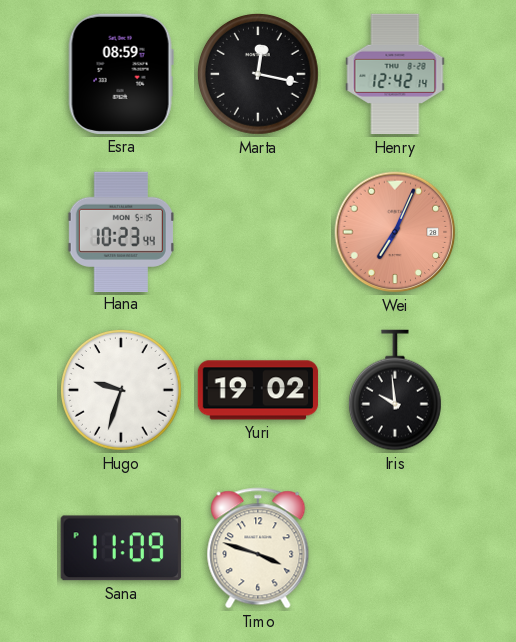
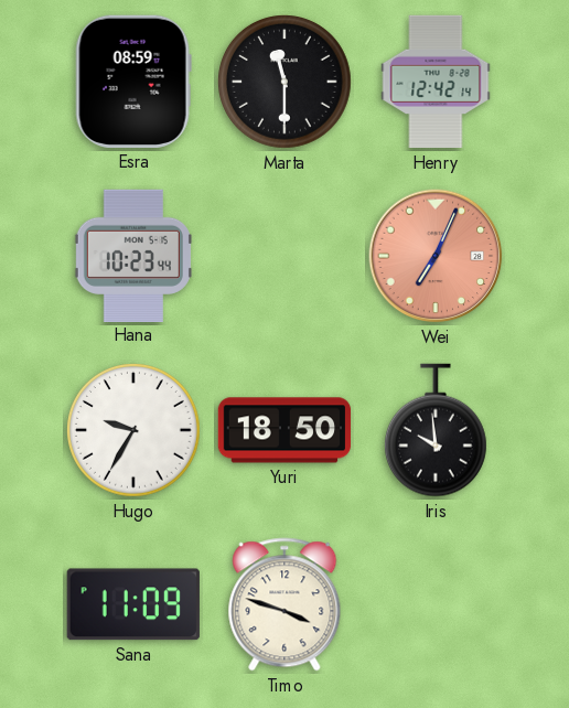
Marta: 12:17 -> 11:30 (286, 83)
Hugo: 9:33 -> 9:35 (135, 431)
Yuri: 19:02 -> 18:50 (284, 430)
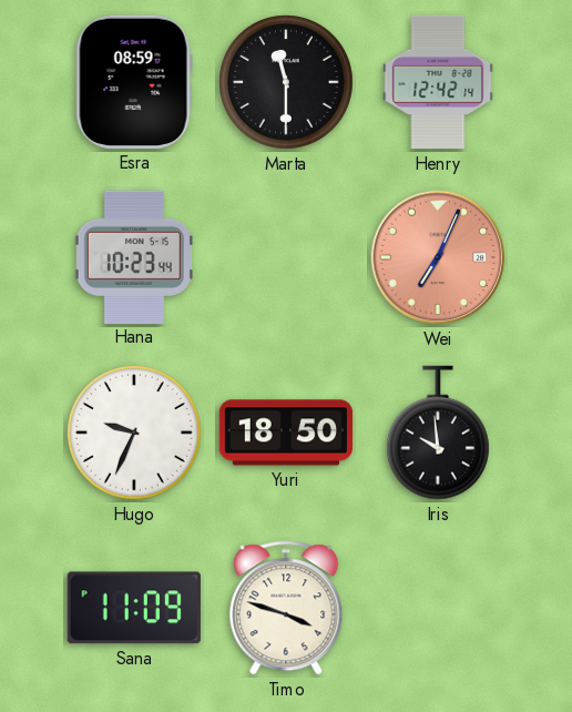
Hugo: 9:35 -> 9:34 (135, 434)
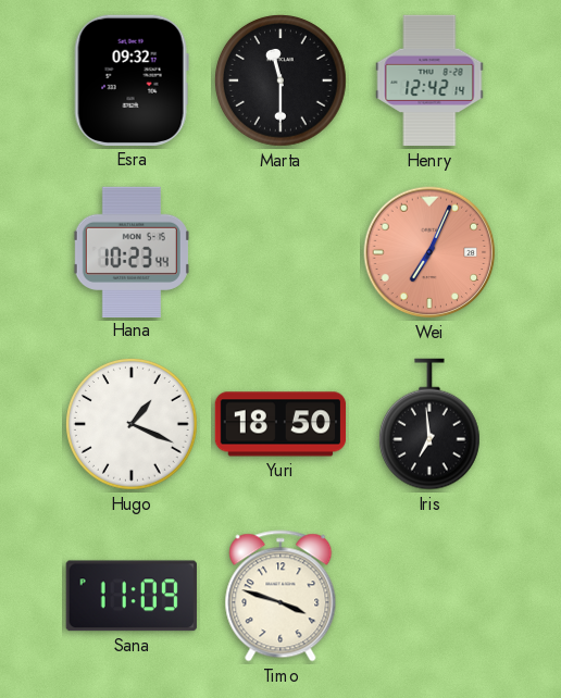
Esra: 08:59 -> 09:32 (132, 80)
Hugo: 9:34 -> 1:19 (133, 425)
Iris: 9:59 -> 6:59 (429, 424)
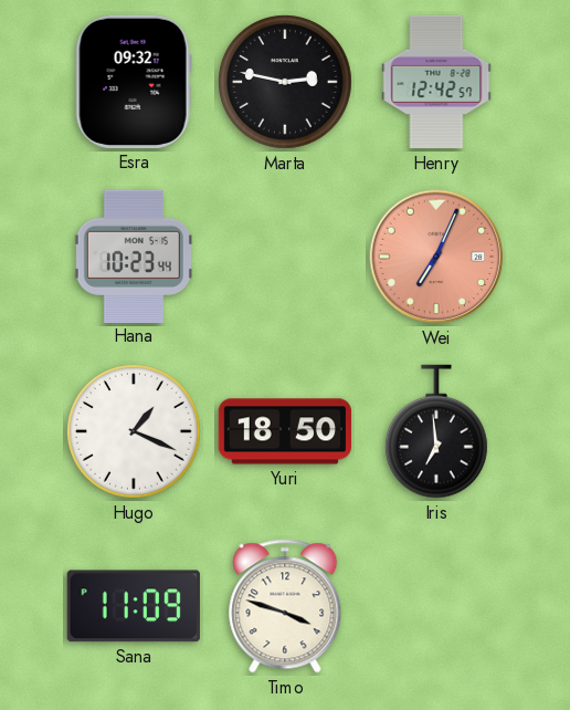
Marta: 11:30 -> 2:47 (286, 83)
Henry: 12:42:14 -> 12:42:57 (436, 82)
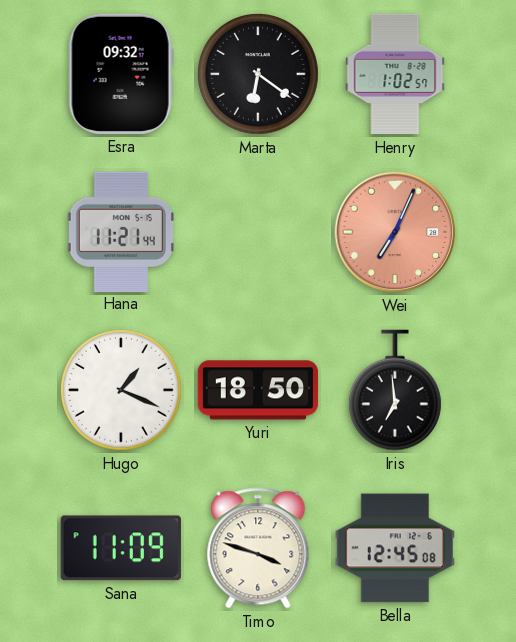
Marta: 2:47 -> 6:21 (259, 75)
Henry: 12:42 -> 1:02 (395, 74)
Hana: 10:23 -> 11:21 (121, 231)
Bella: none -> 12:45 (395, 548)
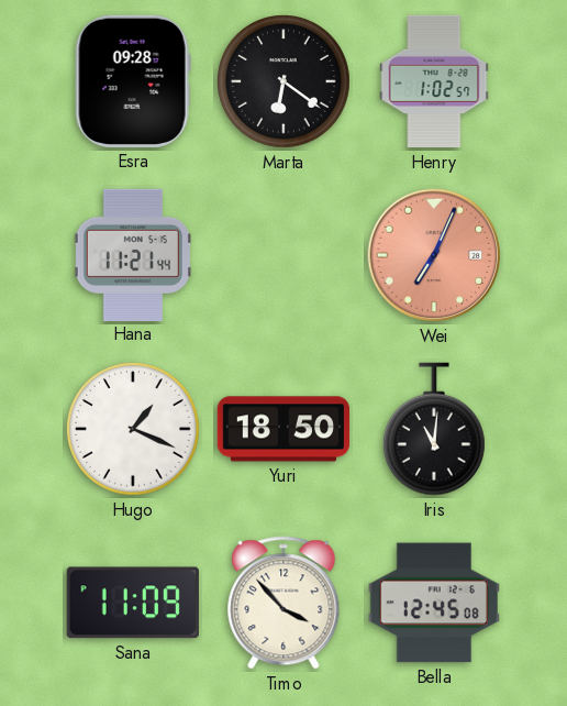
Esra: 09:32 -> 09:28 (133, 81)
Iris: 6:59 -> 11:01 (434, 429)
Timo: 3:48 -> 3:53 (283, 603)
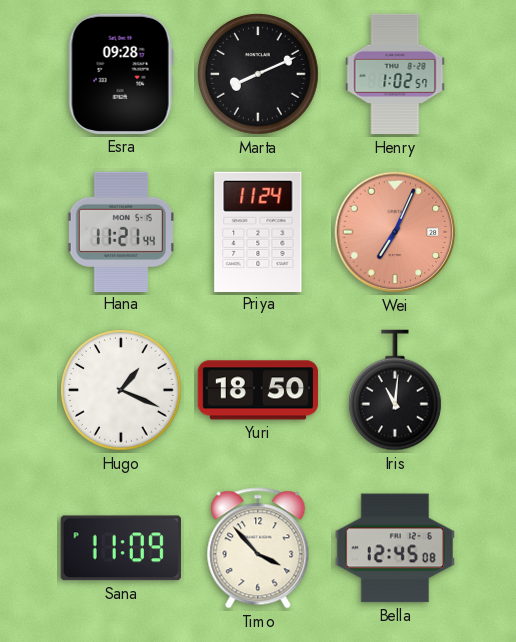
Marta: 6:21 -> 8:11 (259, 75)
Priya: none -> 11:24 (258, 231)
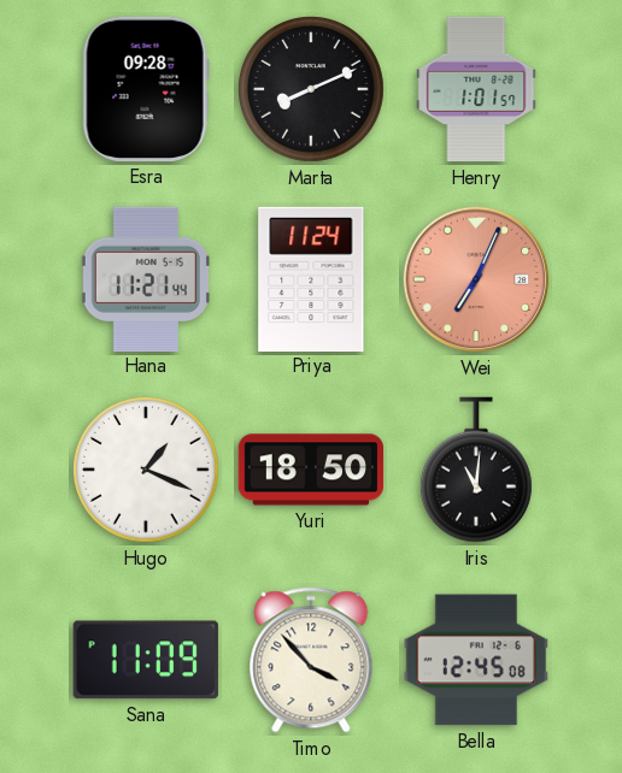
Henry: 1:02 -> 1:01 (476, 89)
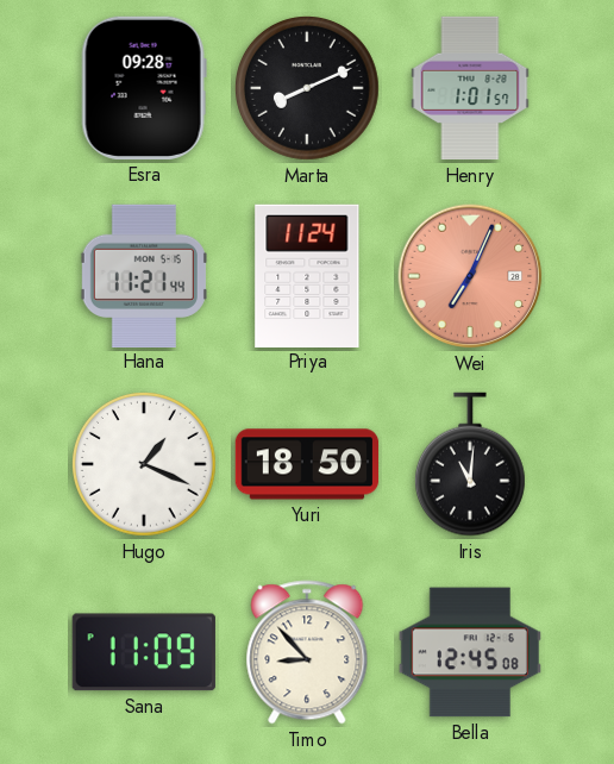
Timo: 3:53 -> 8:53 (307, 652)
